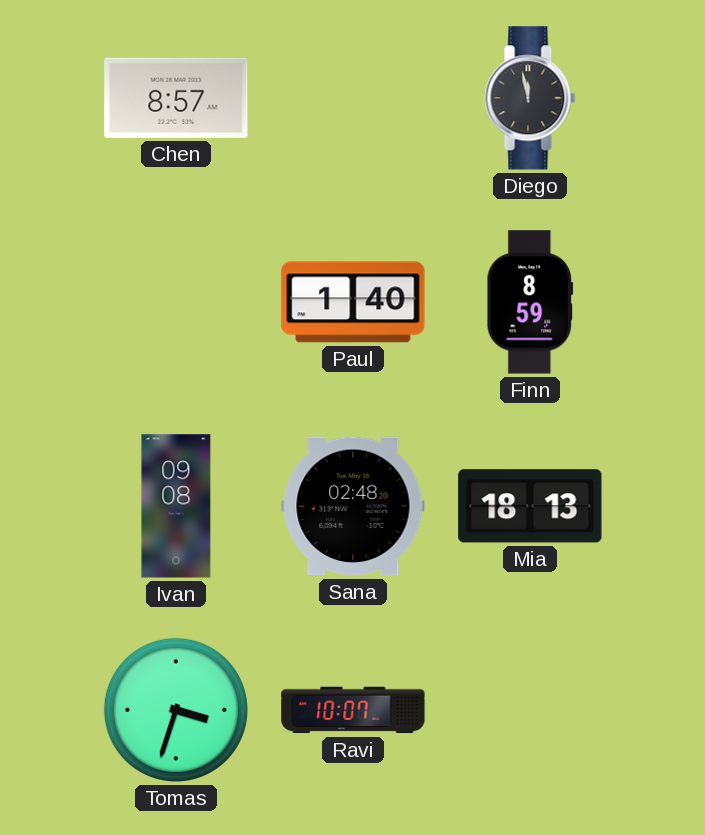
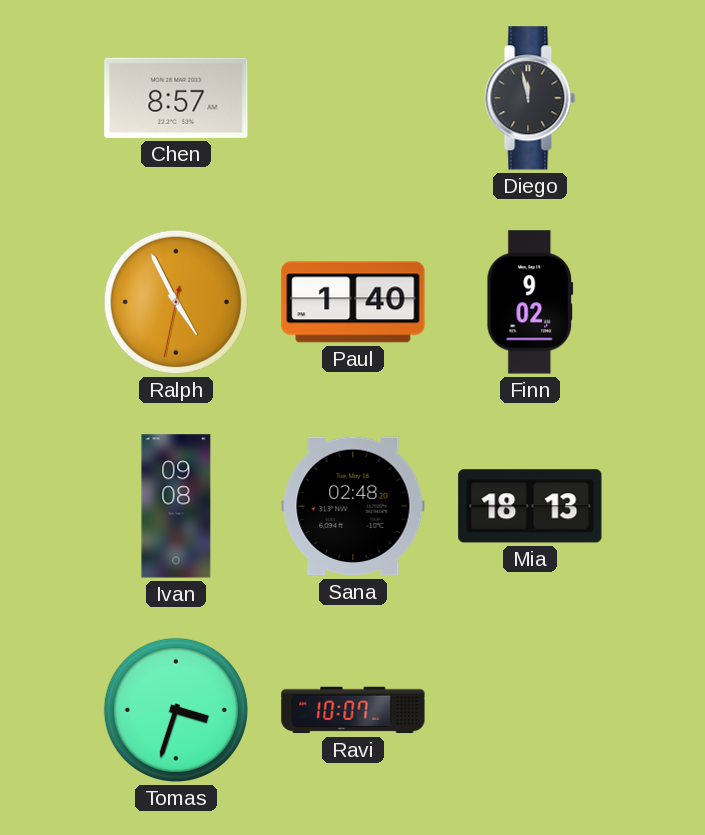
Ralph: none -> 4:55 (176, 302)
Finn: 8:59 -> 9:02 (530, 302)
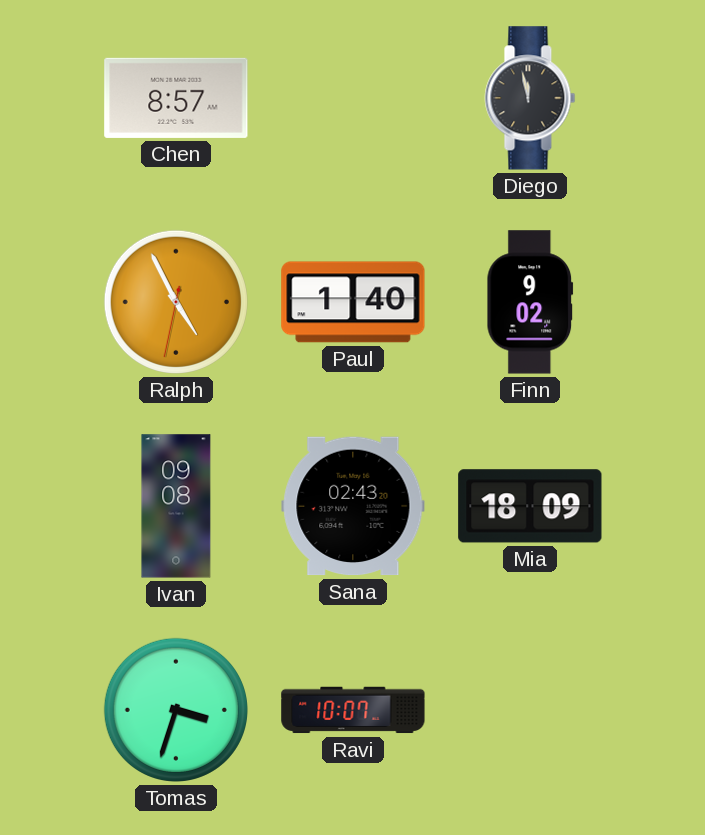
Sana: 02:48 -> 02:43 (353, 506)
Mia: 18:13 -> 18:09 (530, 506)
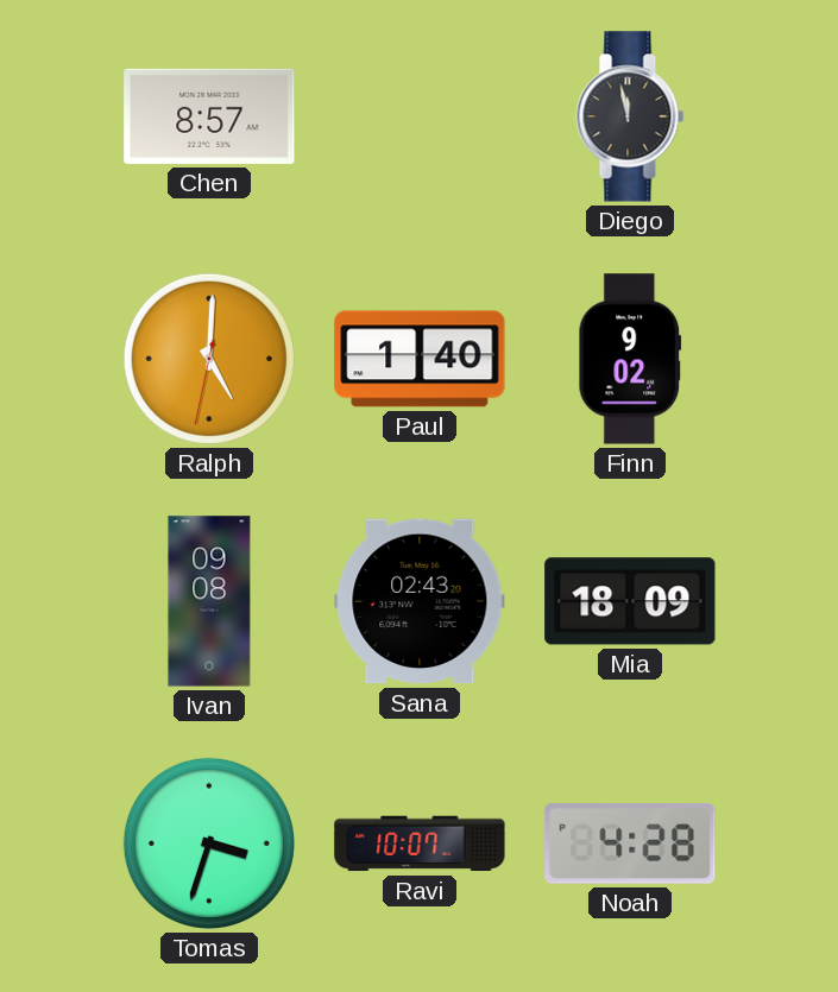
Ralph: 4:55 -> 5:00 (209, 359)
Noah: none -> 4:28 (630, 845)
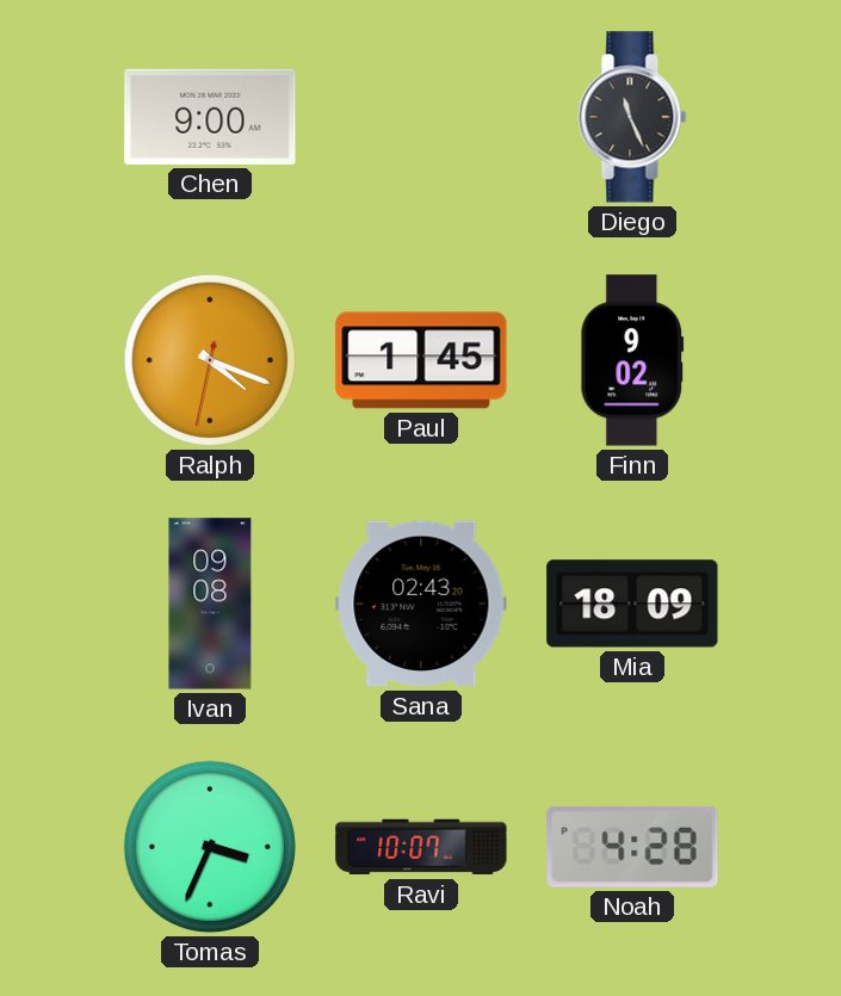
Chen: 8:57 -> 9:00 (210, 117)
Diego: 11:58 -> 11:26 (632, 117)
Ralph: 5:00 -> 4:18 (210, 360)
Paul: 1:40 -> 1:45 (421, 360)
Tomas: 3:33 -> 3:34 (210, 847)
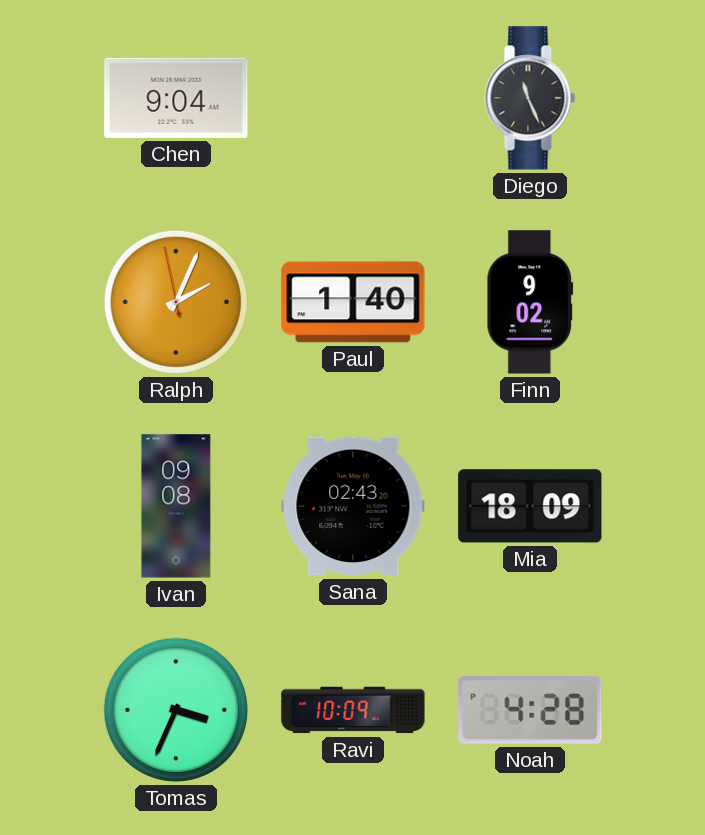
Chen: 9:00 -> 9:04 (176, 98)
Ralph: 4:18 -> 2:03 (176, 302)
Paul: 1:45 -> 1:40 (353, 302)
Ravi: 10:07 -> 10:09 (353, 710)
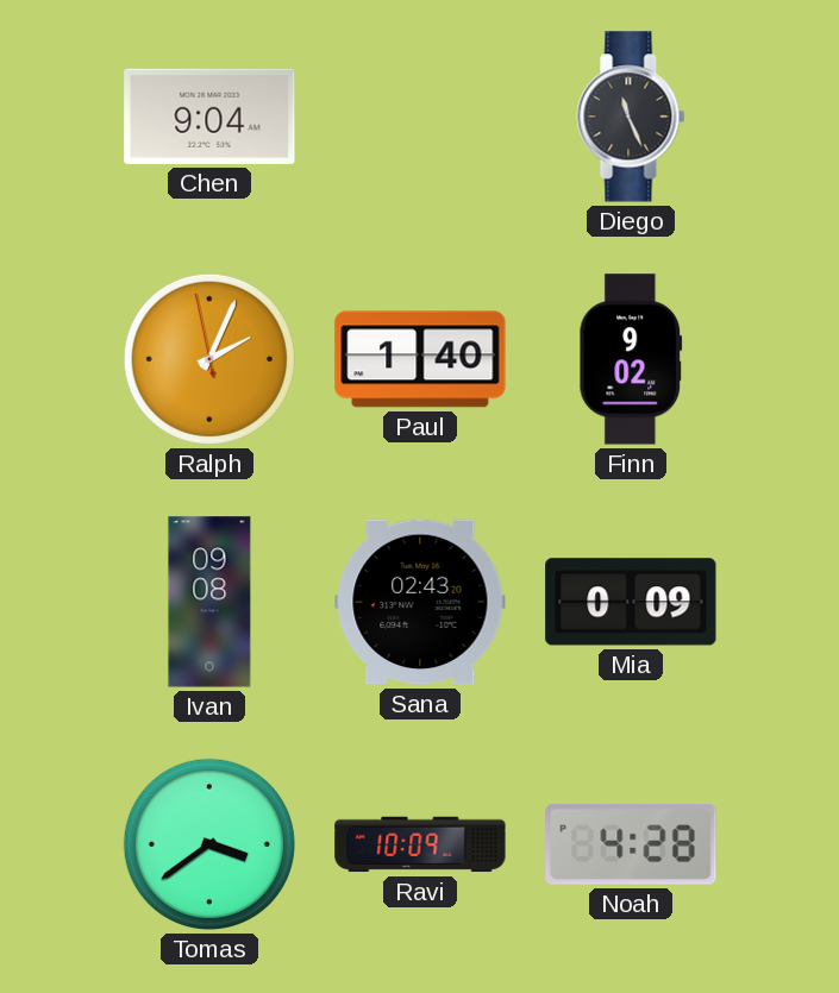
Mia: 18:09 -> 0:09 (631, 602)
Tomas: 3:34 -> 3:39 (209, 844)
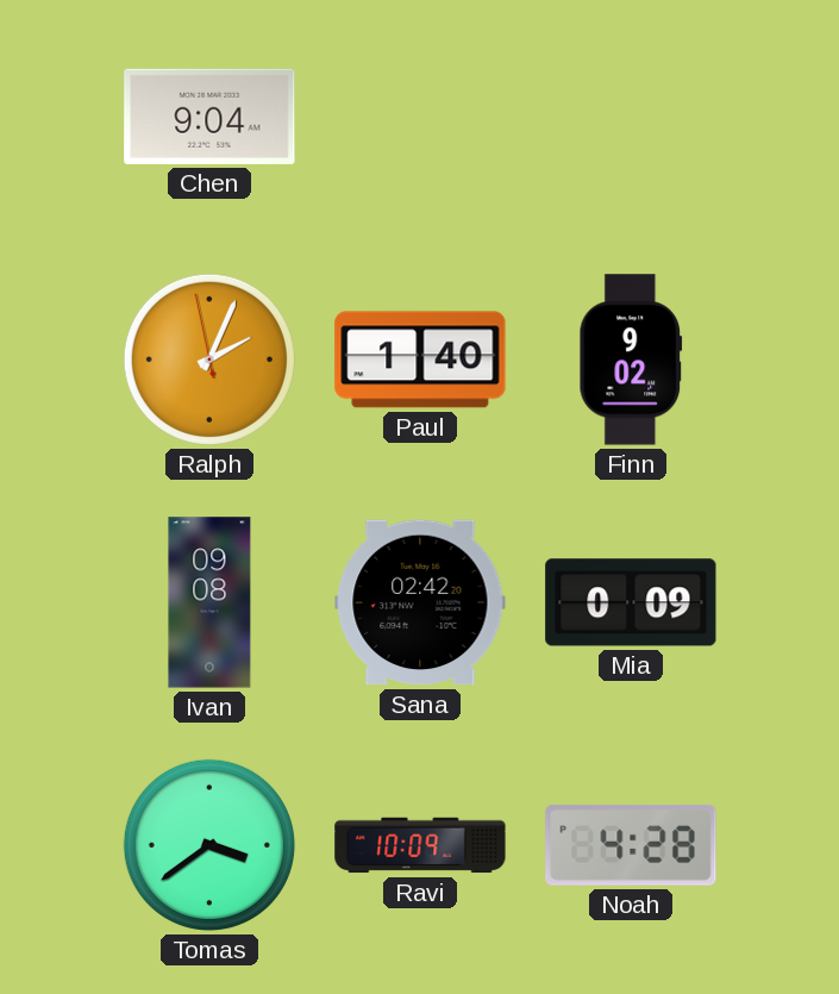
Diego: 11:26 -> none (631, 117)
Sana: 02:43 -> 02:42 (420, 602)
